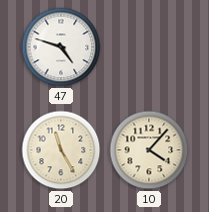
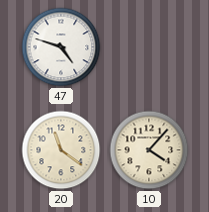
20: 11:25 -> 11:21 (61, 150)
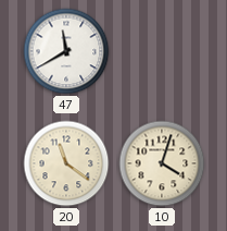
47: 4:48 -> 11:40 (66, 51)
10: 4:07 -> 4:03 (162, 163)
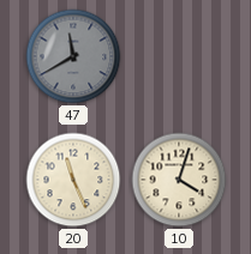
47 dial: white -> grey (73, 56)
20: 11:21 -> 11:26 (73, 180)
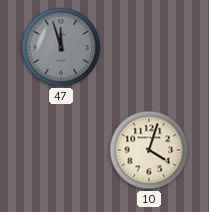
47: 11:40 -> 11:57 (61, 47)
20: 11:26 -> none (73, 180)
